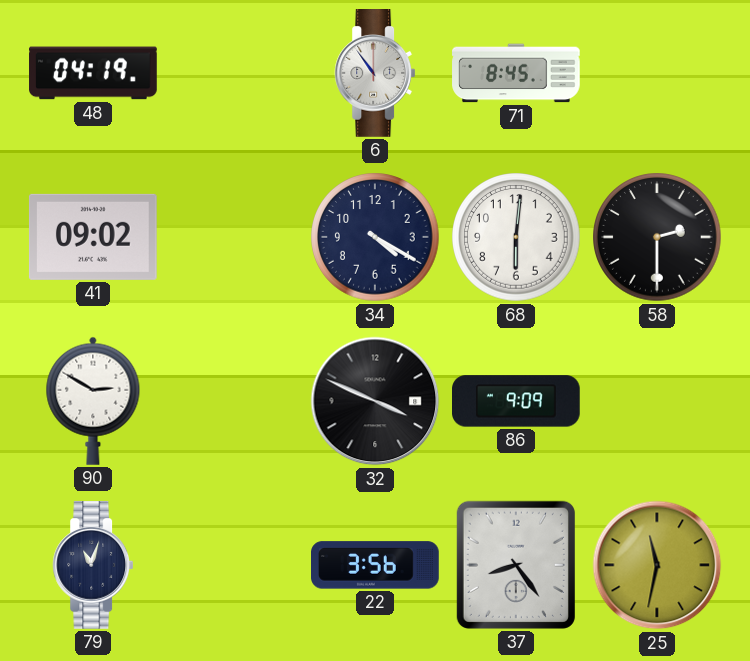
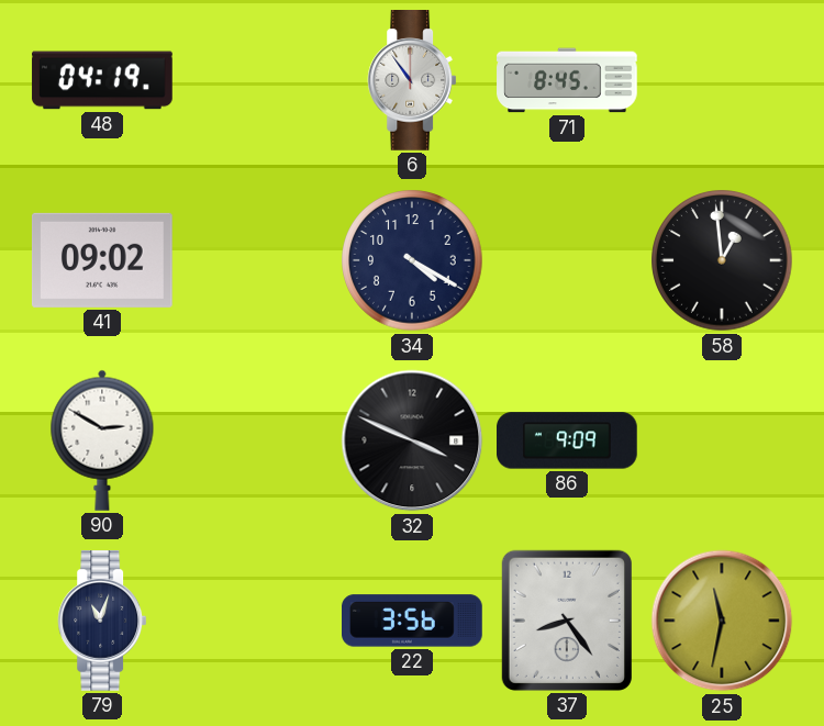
68: 6:01 -> none (516, 237)
58: 2:30 -> 12:59 (722, 260)
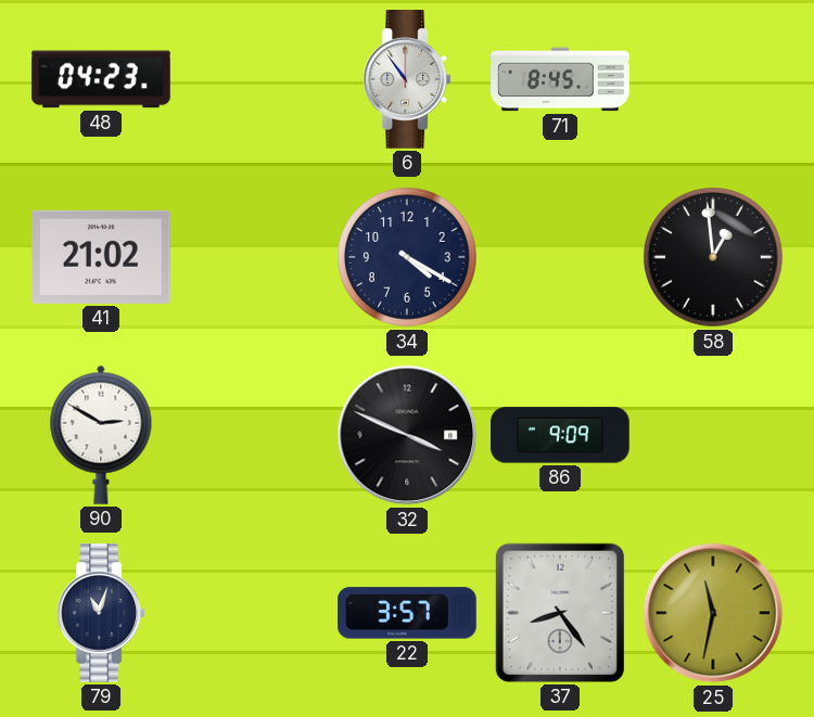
48: 04:19 -> 04:23 (101, 79)
41: 09:02 -> 21:02 (101, 257)
22: 3:56 -> 3:57 (407, 613)
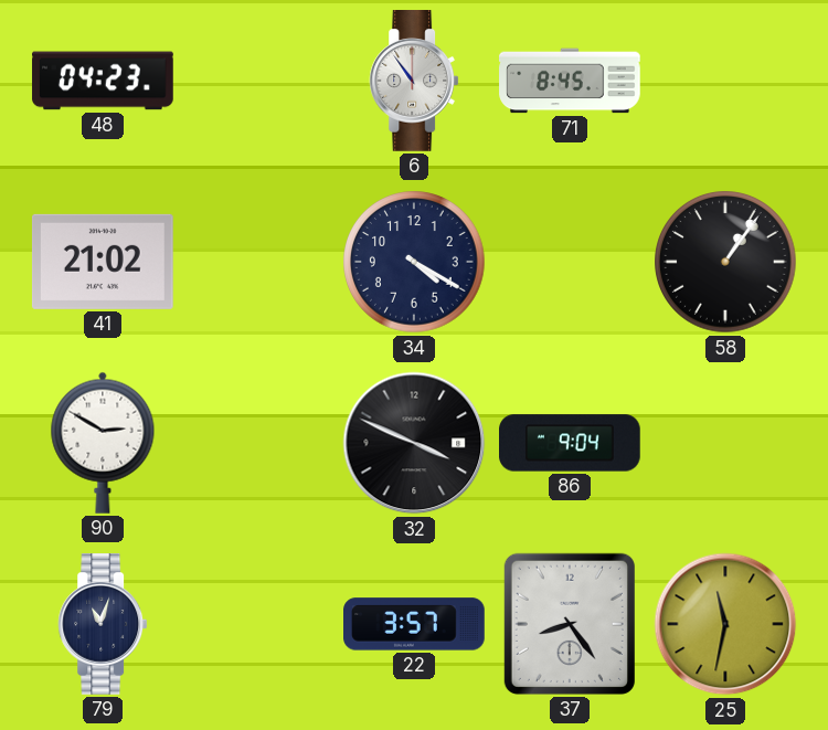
58: 12:59 -> 1:06 (725, 262)
86: 9:09 -> 9:04 (571, 443)
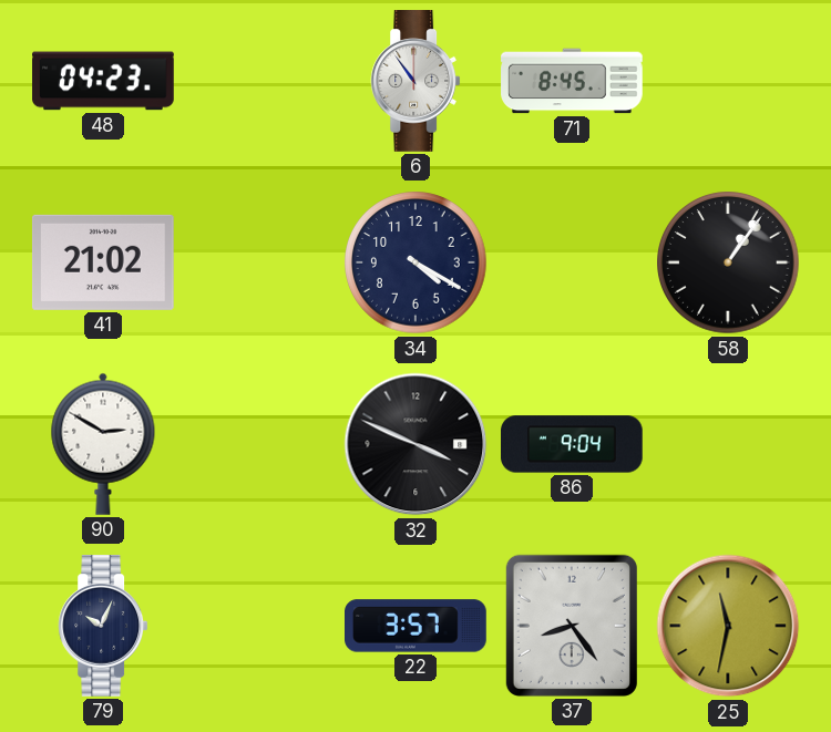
79: 11:03 -> 10:04 (103, 626)
